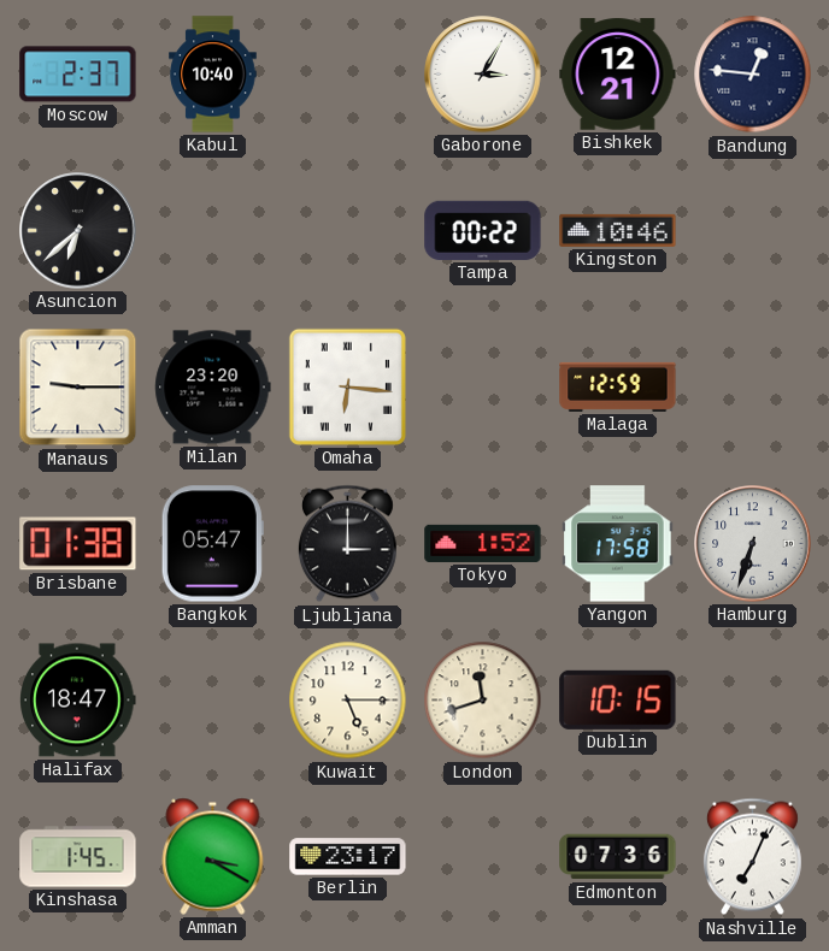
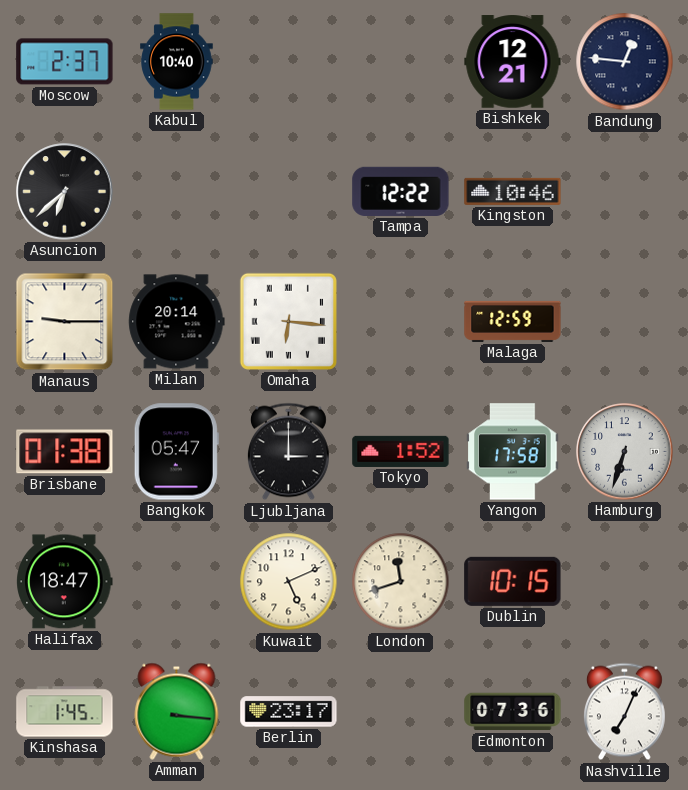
Gaborone: 3:05 -> none (483, 75)
Tampa: 00:22 -> 12:22 (401, 191)
Milan: 23:20 -> 20:14 (177, 322)
Kuwait: 5:15 -> 5:11 (289, 582)
Amman: 3:20 -> 3:16 (177, 711)
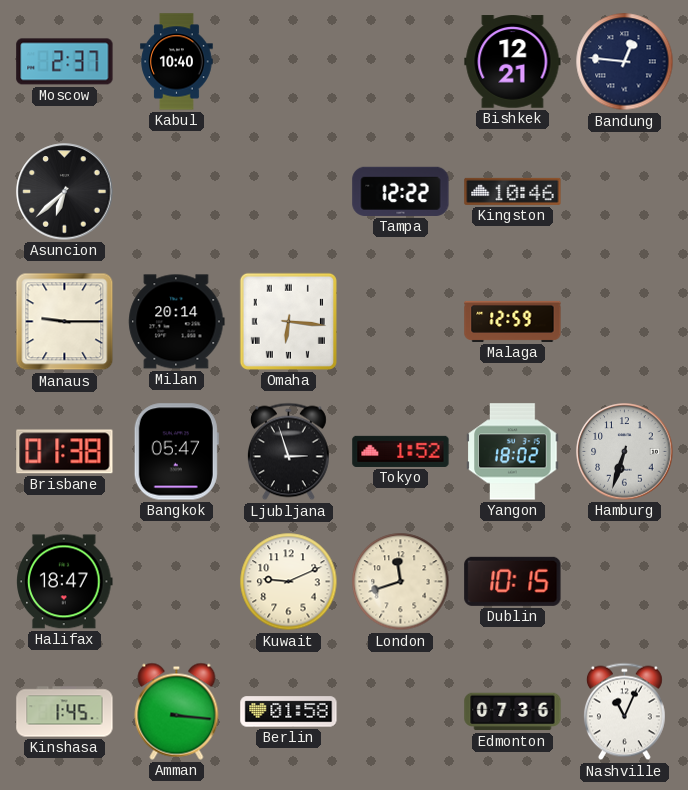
Ljubljana: 3:00 -> 2:57 (288, 452)
Yangon: 17:58 -> 18:02 (513, 452)
Kuwait: 5:11 -> 9:11 (289, 582)
Berlin: 23:17 -> 01:58 (289, 712)
Nashville: 7:04 -> 11:04 (624, 712)
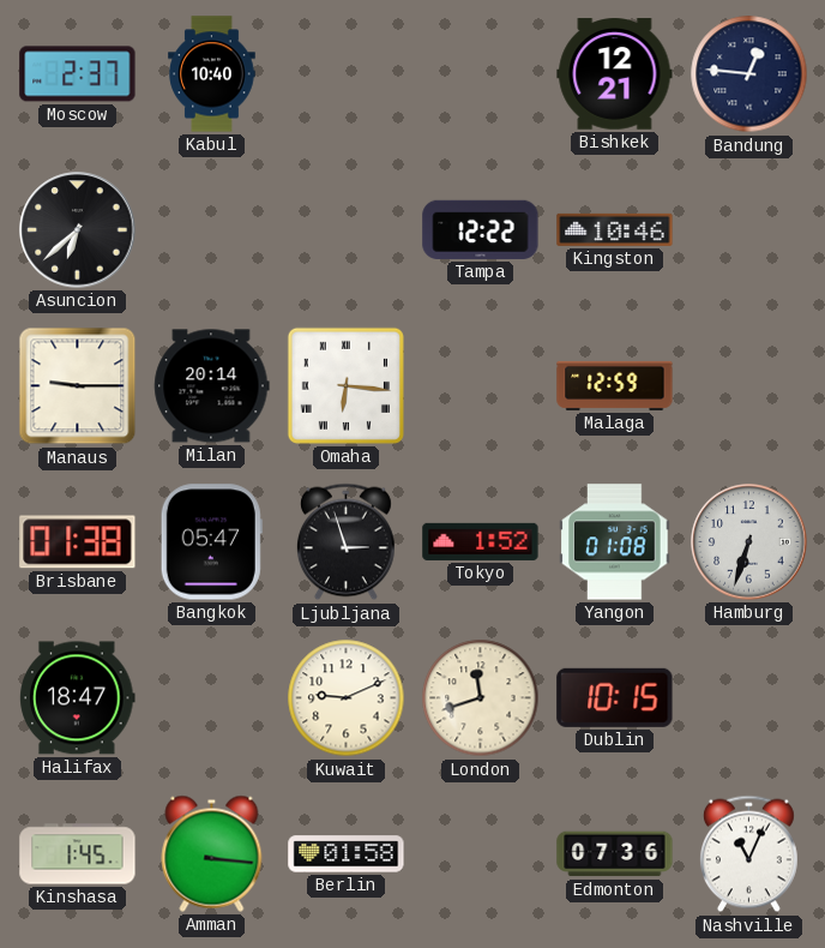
Yangon: 18:02 -> 01:08 (615, 542)
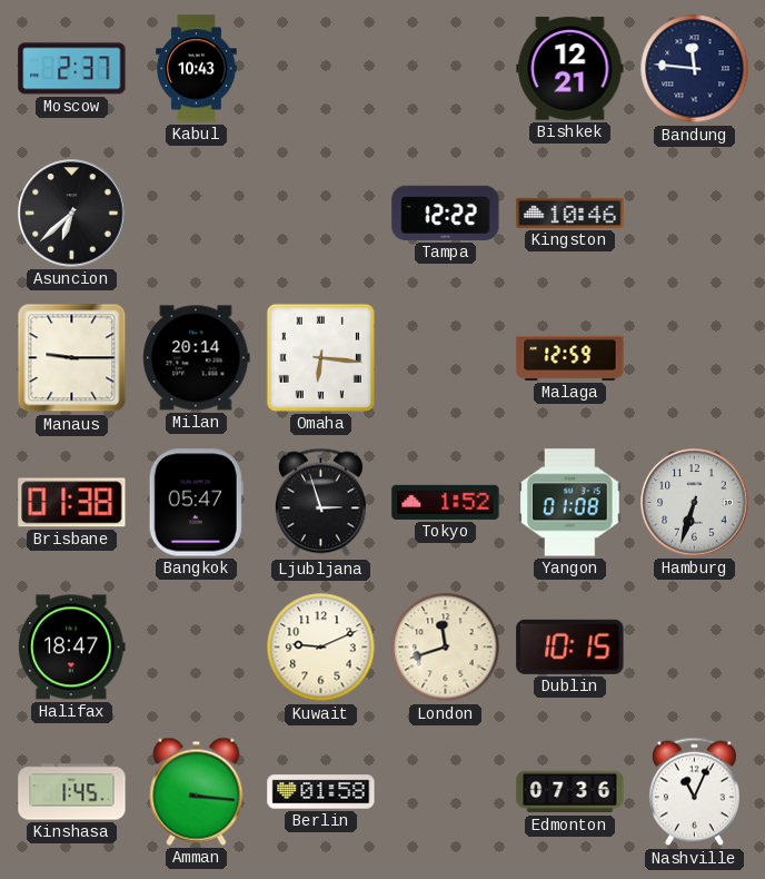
Kabul: 10:40 -> 10:43 (197, 69)
Bandung: 12:46 -> 11:46 (695, 69)
